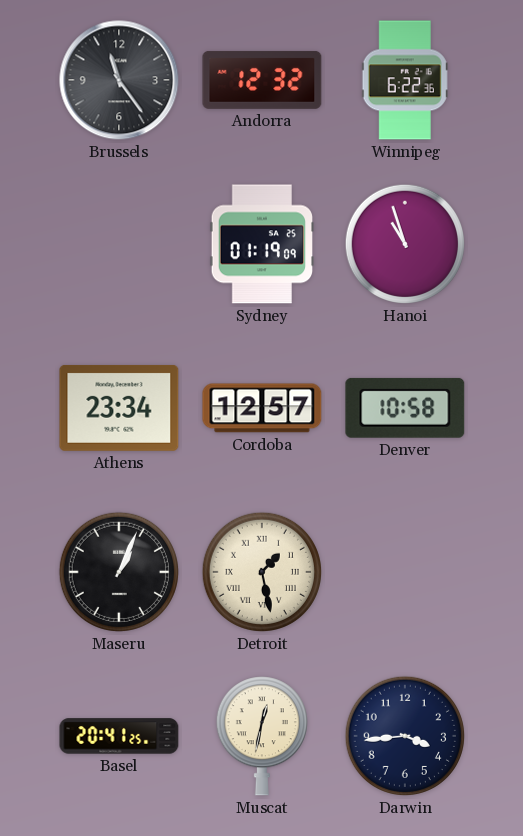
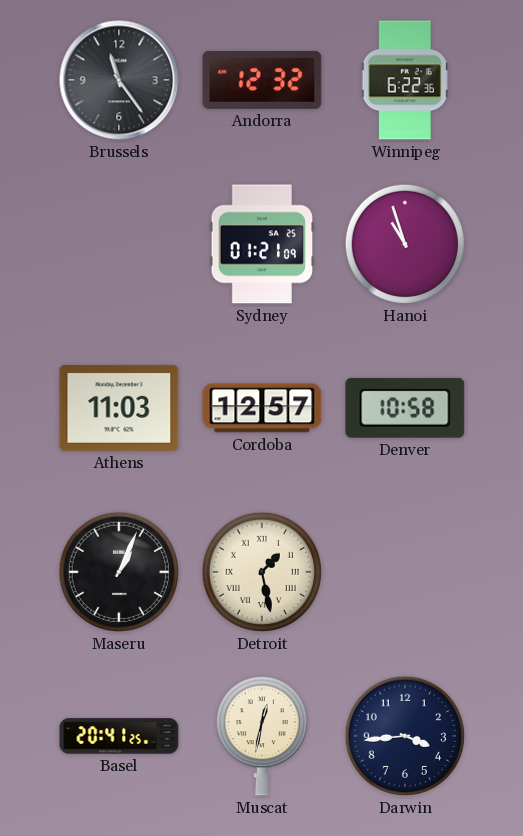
Sydney: 01:19 -> 01:21 (262, 244)
Athens: 23:34 -> 11:03 (119, 408)
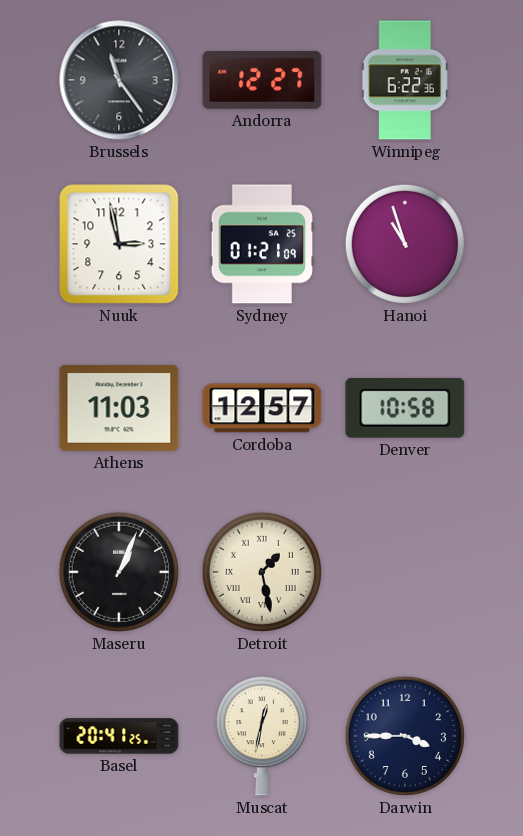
Andorra: 12:32 -> 12:27 (262, 80)
Nuuk: none -> 2:58 (119, 244)
Darwin: 3:44 -> 3:45 (405, 736)
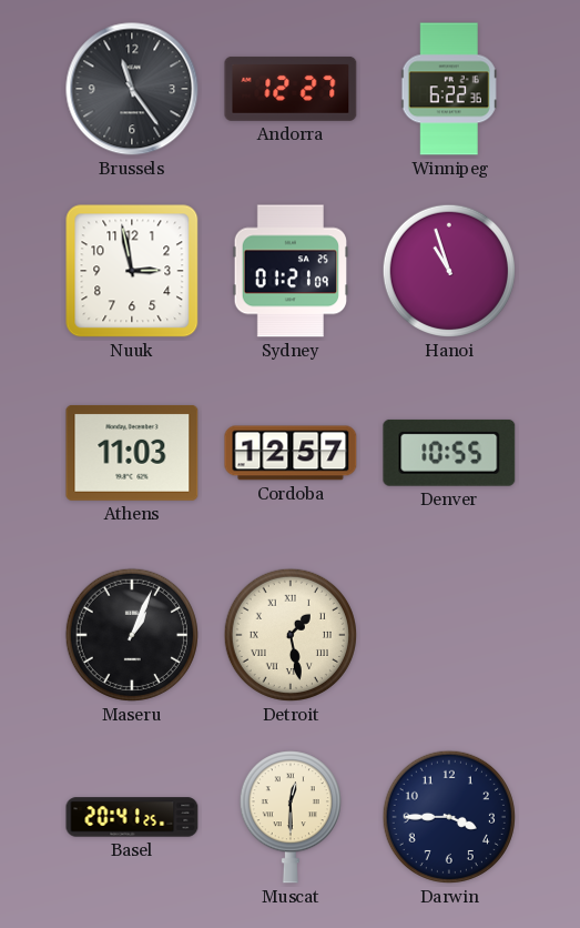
Denver: 10:58 -> 10:55 (449, 453)
Muscat: 12:32 -> 12:30 (291, 817)
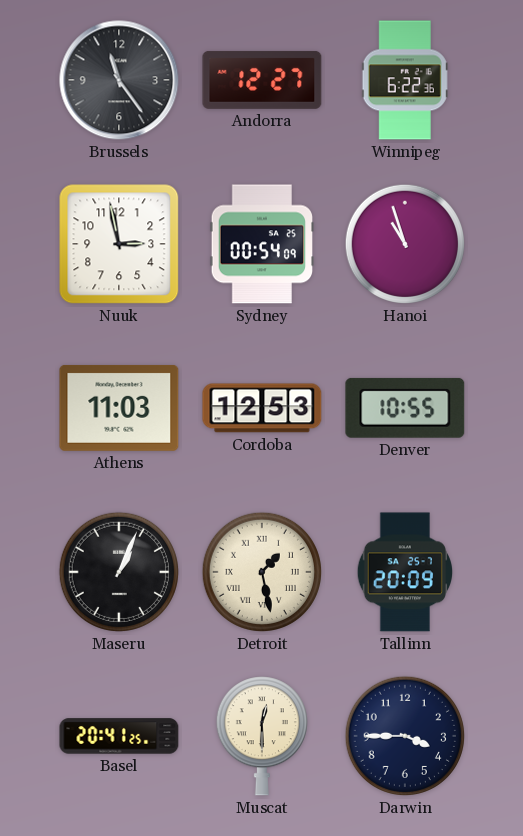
Sydney: 01:21 -> 00:54 (262, 244)
Cordoba: 12:57 -> 12:53 (262, 408)
Tallinn: none -> 20:09 (404, 572)
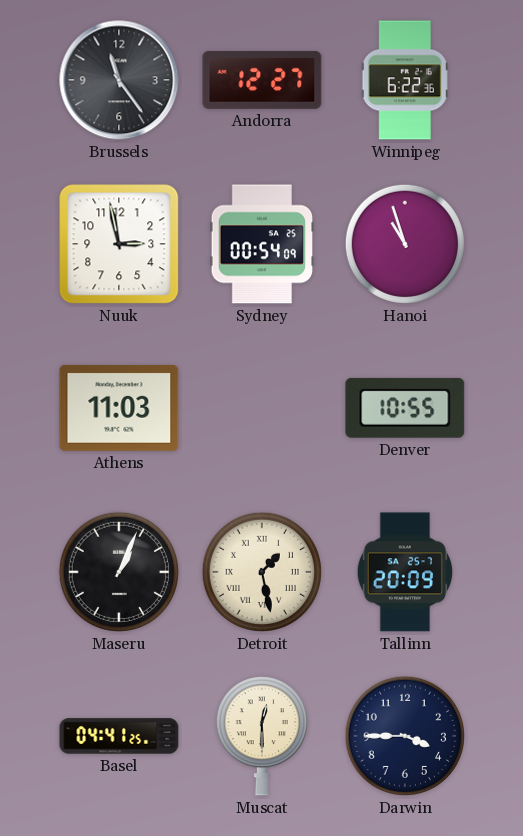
Cordoba: 12:53 -> none (262, 408)
Basel: 20:41 -> 04:41 (119, 736)
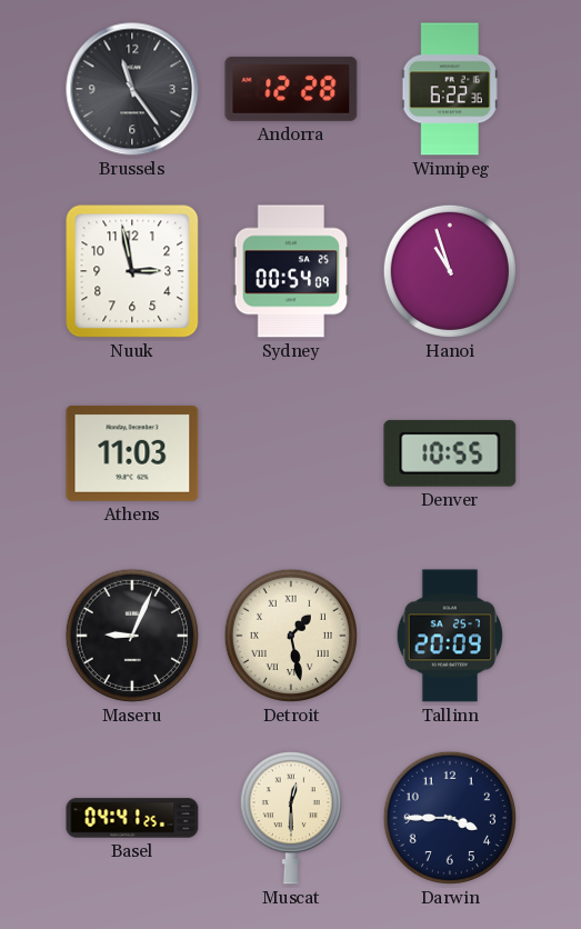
Andorra: 12:27 -> 12:28 (291, 89)
Maseru: 1:04 -> 9:04 (132, 636)
